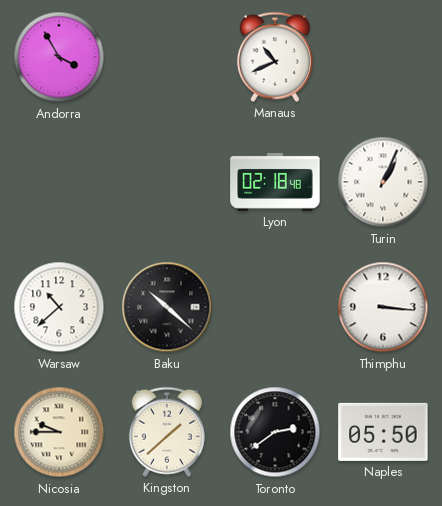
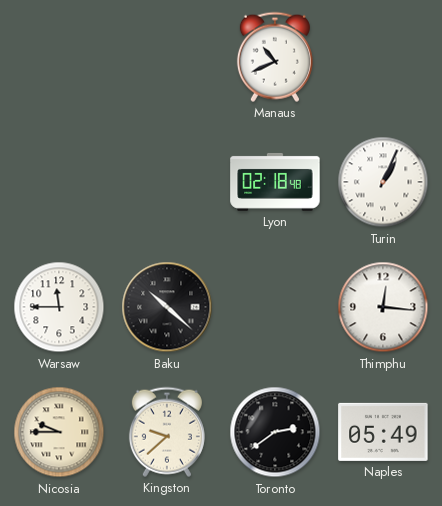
Andorra: 3:55 -> none (59, 57)
Warsaw: 10:38 -> 11:45 (59, 307)
Thimphu: 3:16 -> 12:16 (383, 307)
Kingston: 1:38 -> 9:38 (167, 432)
Naples: 05:50 -> 05:49 (383, 432)
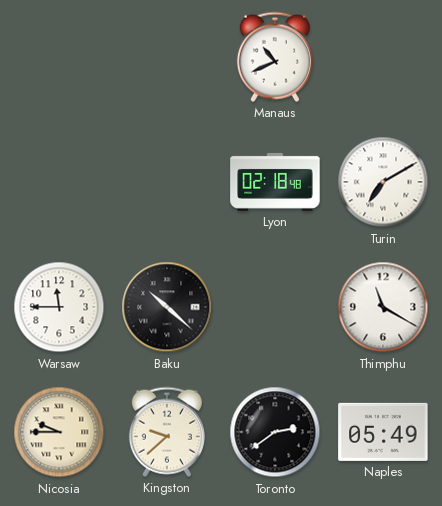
Turin: 1:04 -> 7:10 (383, 182)
Thimphu: 12:16 -> 11:20 (383, 307)
